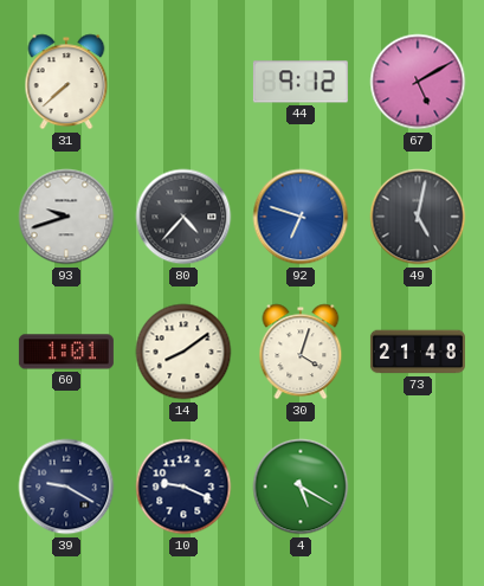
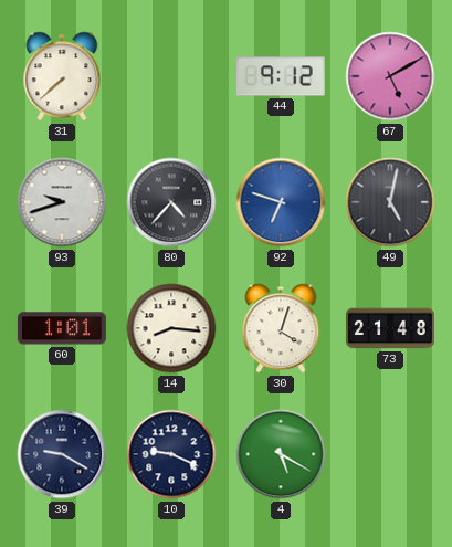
14: 8:09 -> 8:16 (171, 328)
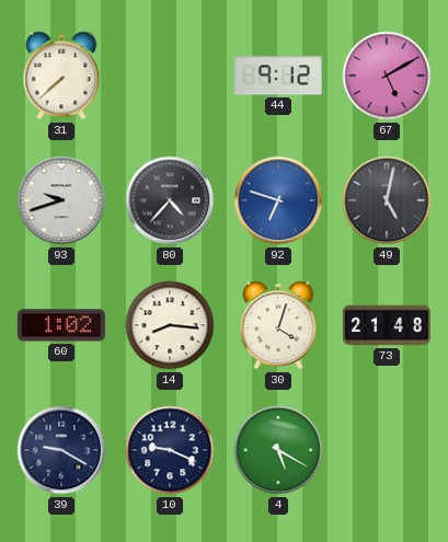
60: 1:01 -> 1:02 (61, 325)
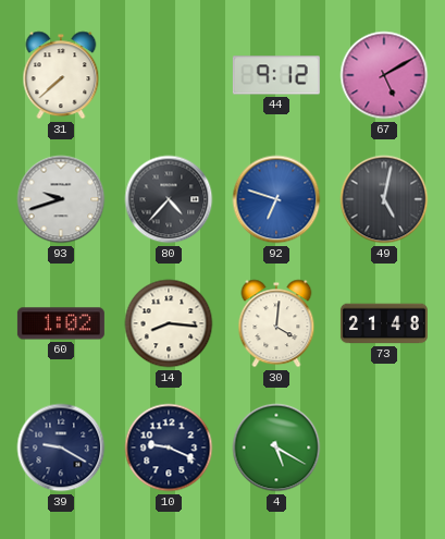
30: 4:03 -> 4:01 (276, 323)
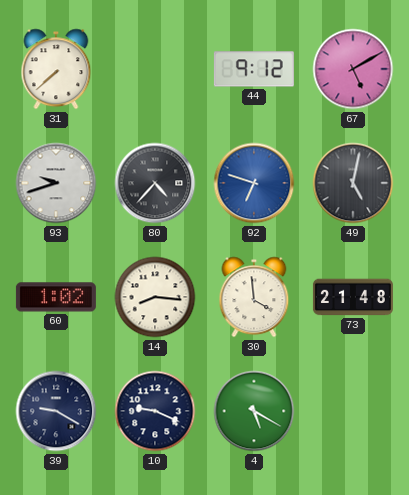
30: 4:01 -> 3:59 (254, 297)
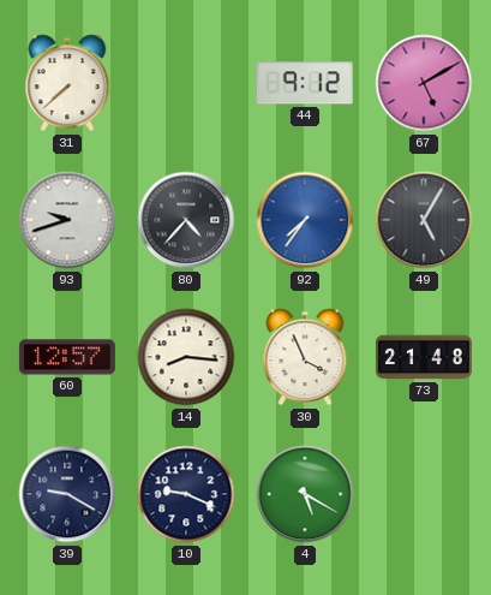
92: 6:48 -> 7:36 (305, 220)
49: 5:02 -> 5:05 (424, 220)
60: 1:02 -> 12:57 (67, 357)
30: 3:59 -> 3:56 (305, 357)
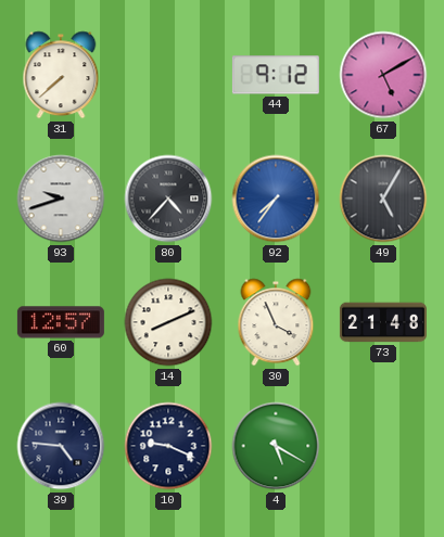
14: 8:16 -> 8:11 (168, 322)
39: 9:20 -> 4:46 (61, 446)
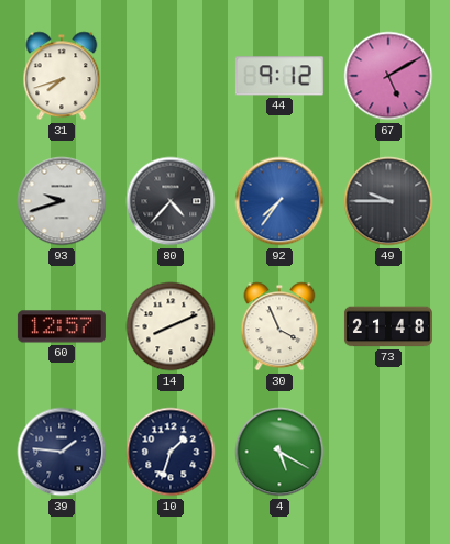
31: 7:38 -> 7:42 (62, 76)
49: 5:05 -> 9:45 (388, 201)
39: 4:46 -> 1:46 (62, 452)
10: 9:19 -> 1:33 (171, 452)
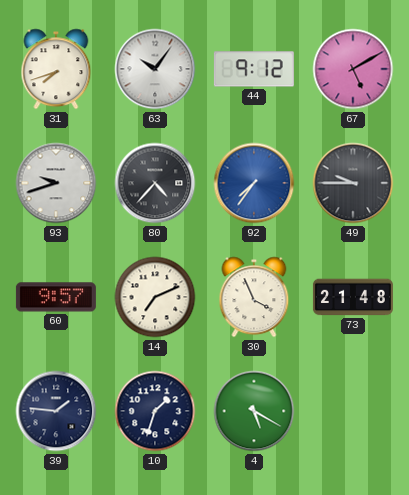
63: none -> 10:06 (155, 69)
60: 12:57 -> 9:57 (56, 297)
14: 8:11 -> 7:11 (155, 297)
